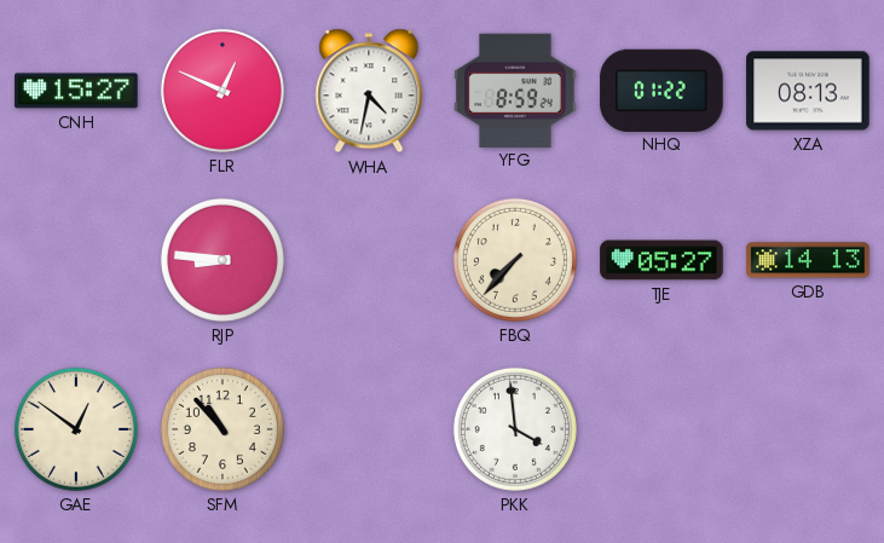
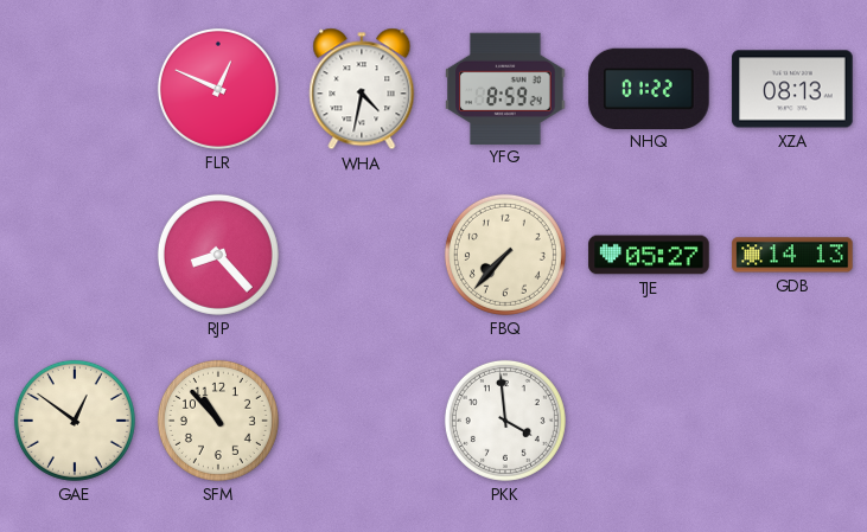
CNH: 15:27 -> none (76, 91)
RJP: 8:46 -> 8:23 (218, 255)
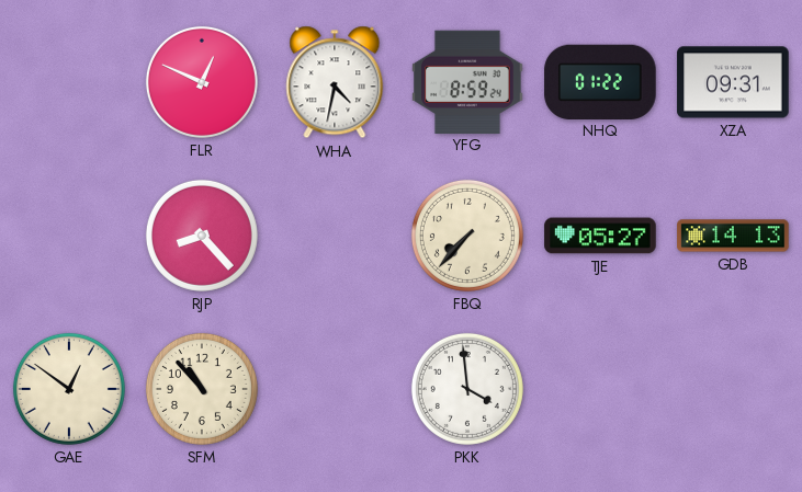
XZA: 08:13 -> 09:31 (733, 82)
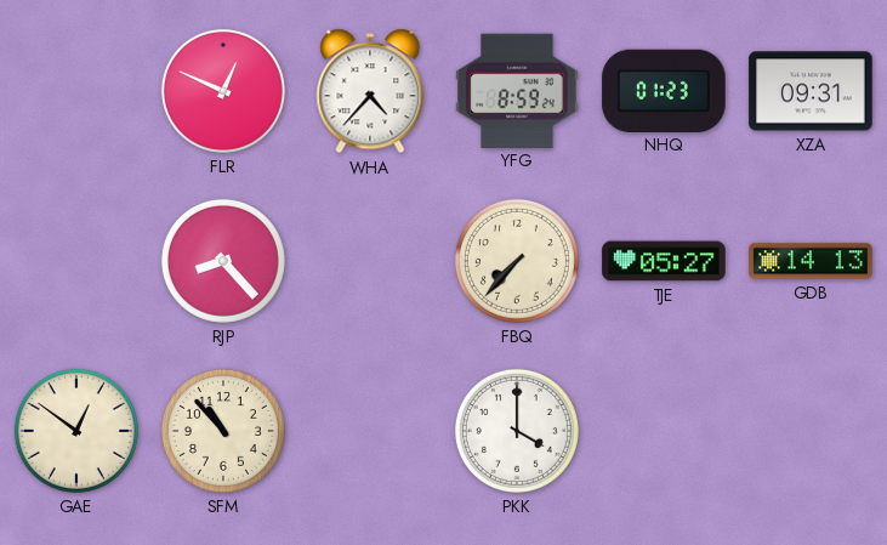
WHA: 4:32 -> 4:37 (370, 91)
NHQ: 01:22 -> 01:23 (664, 90)
PKK: 3:59 -> 4:00 (517, 431)
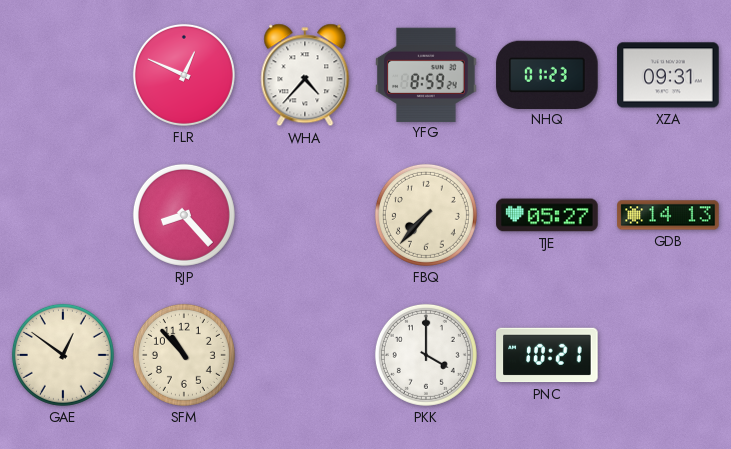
PNC: none -> 10:21 (547, 355)
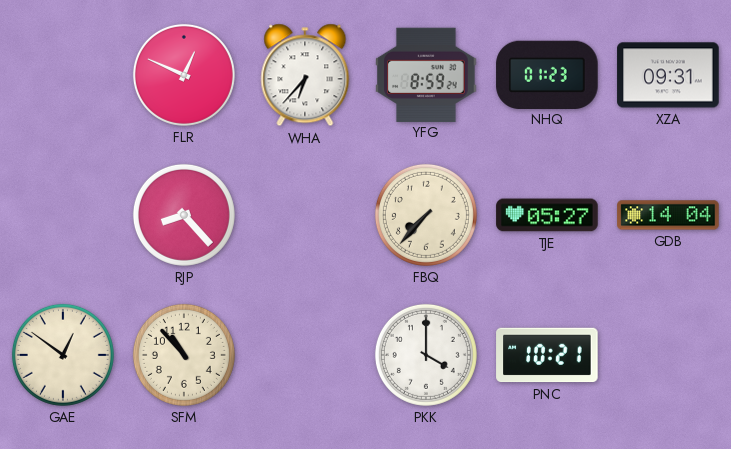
WHA: 4:37 -> 6:37 (305, 75)
GDB: 14:13 -> 14:04 (668, 215)
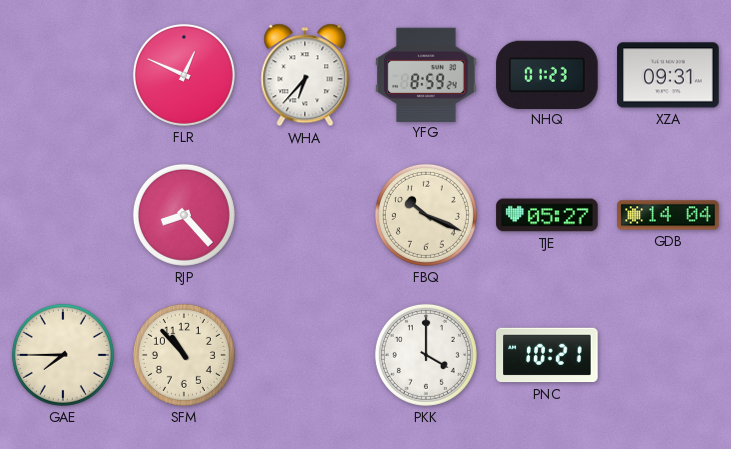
FBQ: 7:37 -> 10:19 (426, 215)
GAE: 12:51 -> 7:45 (63, 355)
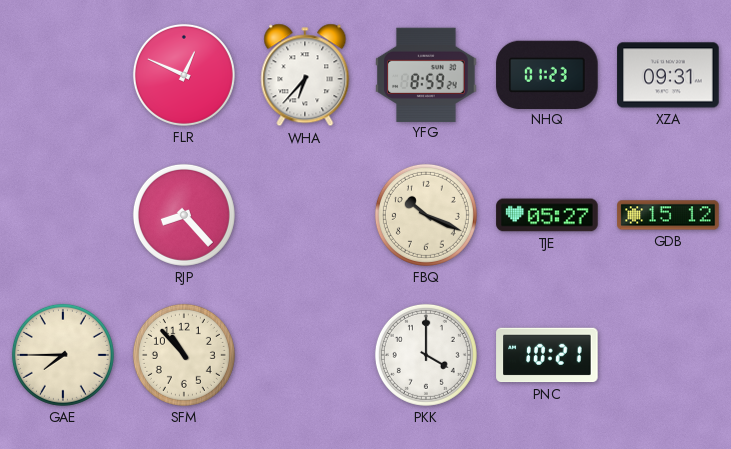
GDB: 14:04 -> 15:12 (668, 215)
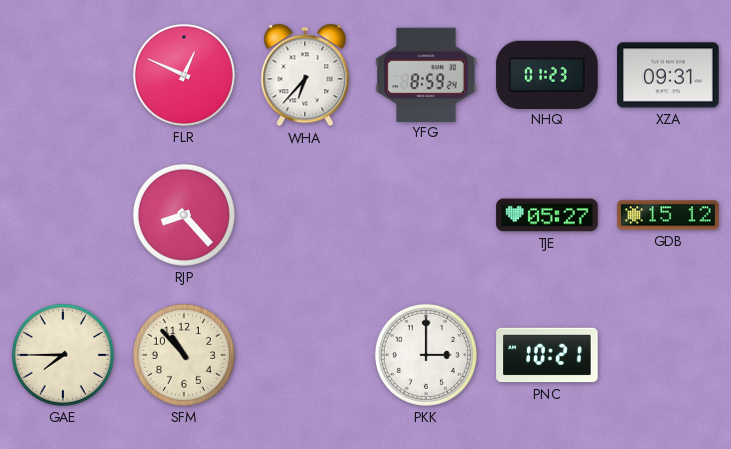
FBQ: 10:19 -> none (426, 215)
PKK: 4:00 -> 3:00 (426, 355)
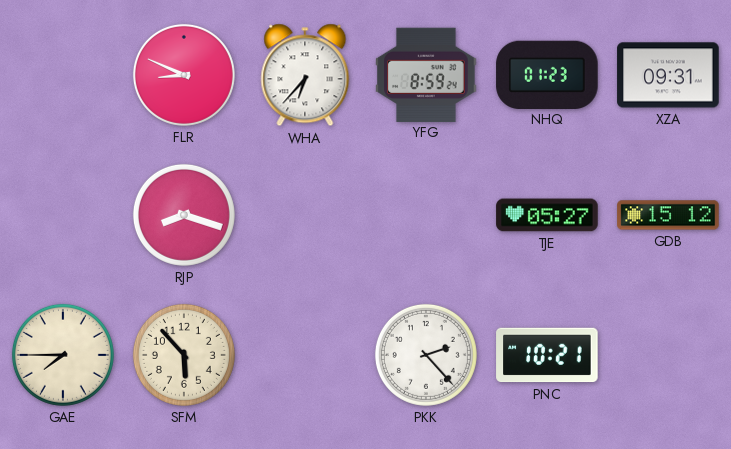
FLR: 12:49 -> 8:49 (184, 75)
RJP: 8:23 -> 8:18 (184, 215)
SFM: 10:53 -> 5:53 (184, 355)
PKK: 3:00 -> 2:23 (426, 355)
